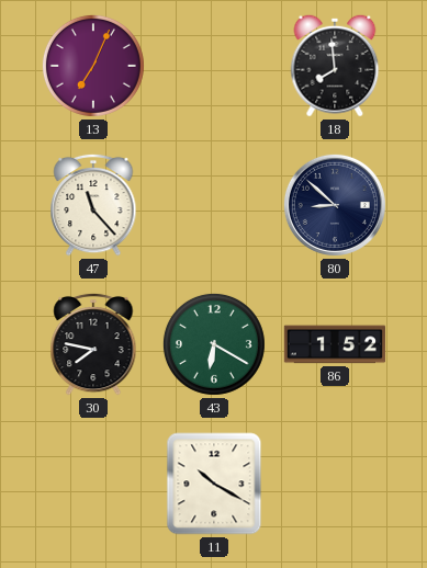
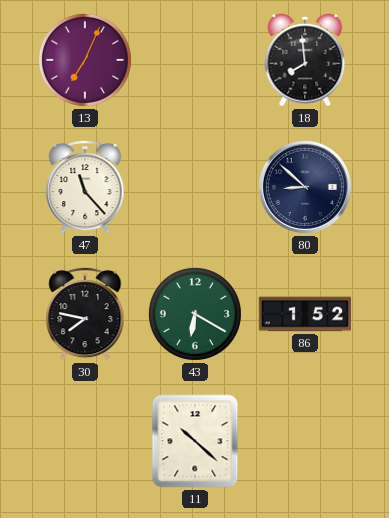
11: 10:20 -> 10:22 (195, 441)
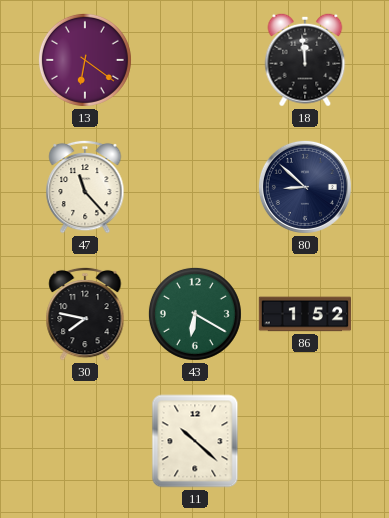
13: 7:04 -> 6:21 (85, 60)
18: 7:59 -> 11:59 (305, 60)
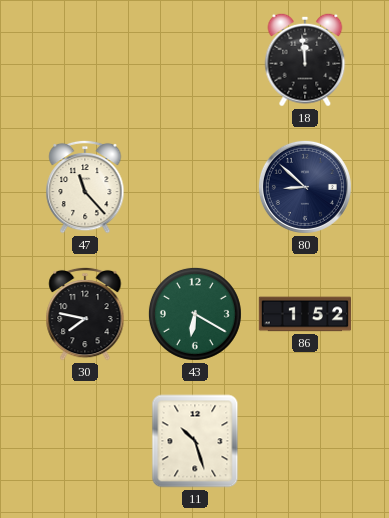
13: 6:21 -> none (85, 60)
11: 10:22 -> 10:27 (195, 441)
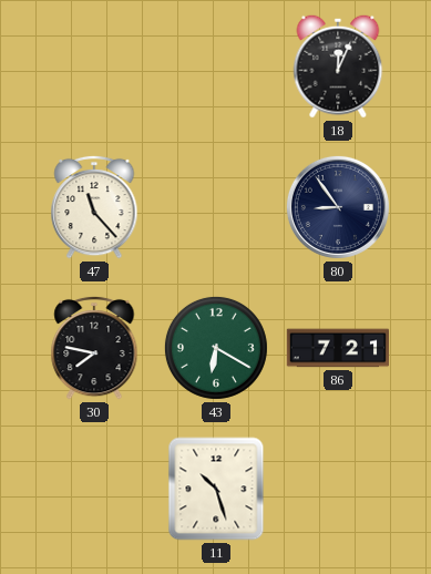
18: 11:59 -> 12:04 (338, 66)
80: 8:52 -> 8:54 (338, 207)
86: 1:52 -> 7:21 (337, 348)
